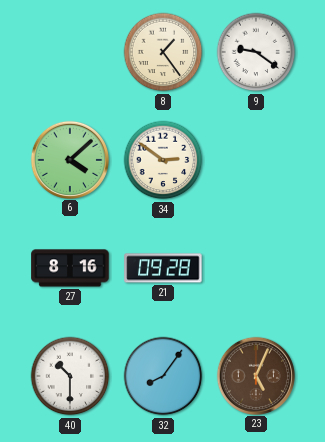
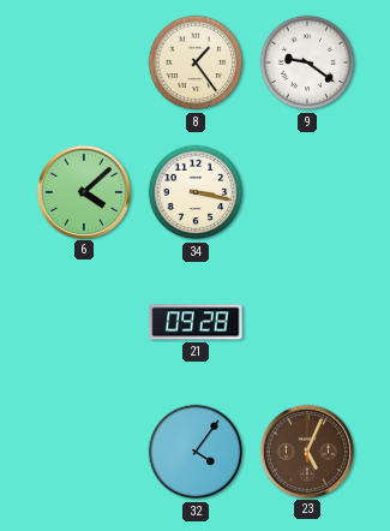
34: 2:51 -> 3:17 (196, 192)
27: 8:16 -> none (70, 268)
40: 10:30 -> none (70, 376)
32: 8:06 -> 4:06 (196, 452)
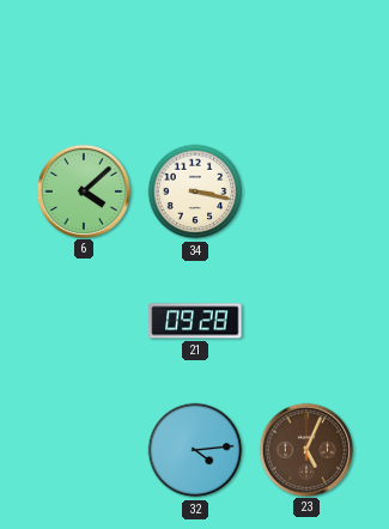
8: 1:24 -> none (196, 62)
9: 9:21 -> none (307, 62)
32: 4:06 -> 4:14 (195, 450)
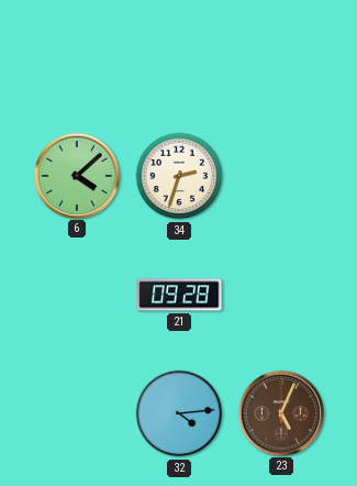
34: 3:17 -> 2:33 (179, 176)
